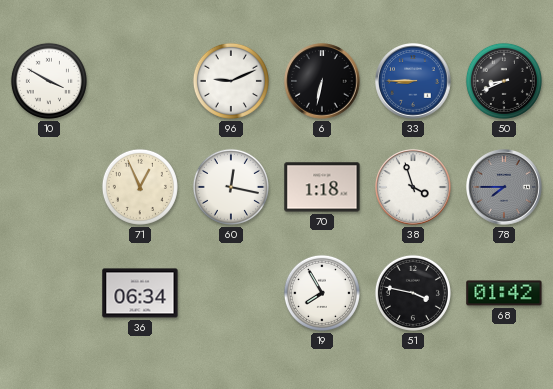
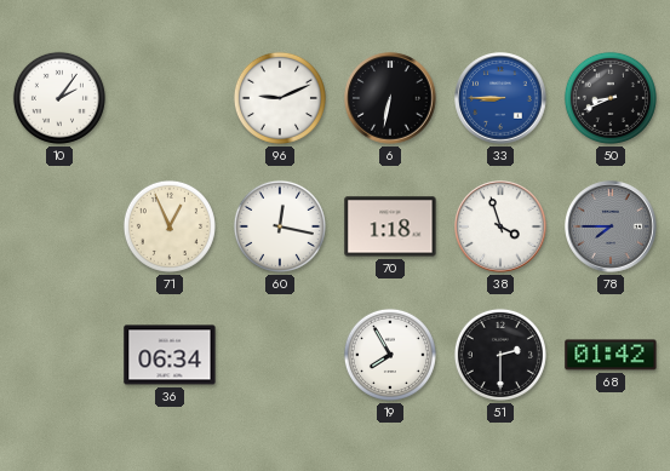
10: 3:50 -> 2:06 (59, 98)
51: 3:47 -> 2:30 (500, 355)
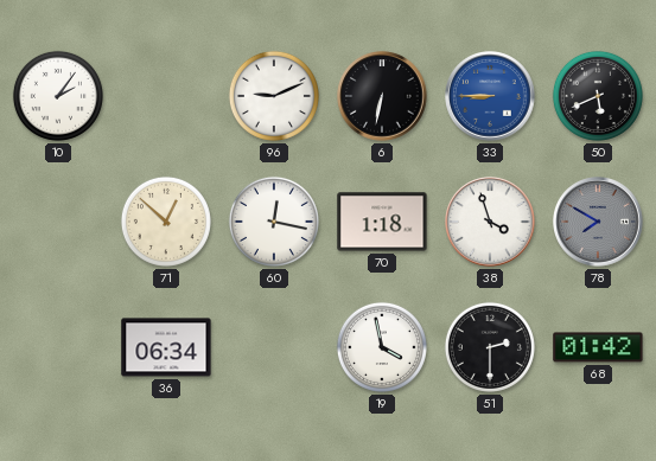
50: 8:41 -> 5:41 (598, 96)
71: 12:56 -> 12:52 (166, 222)
78: 7:45 -> 7:50 (598, 222)
19: 7:55 -> 3:58 (382, 347)
